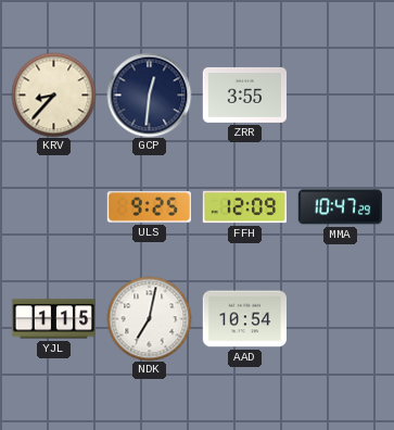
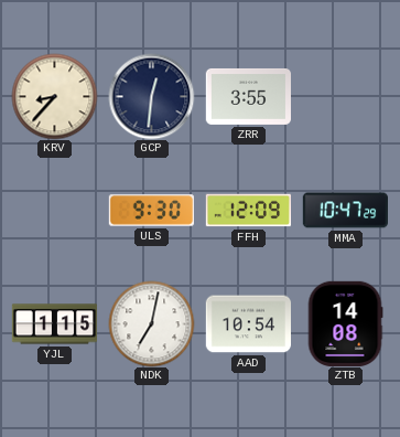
ULS: 9:25 -> 9:30 (151, 211)
ZTB: none -> 14:08 (345, 323)
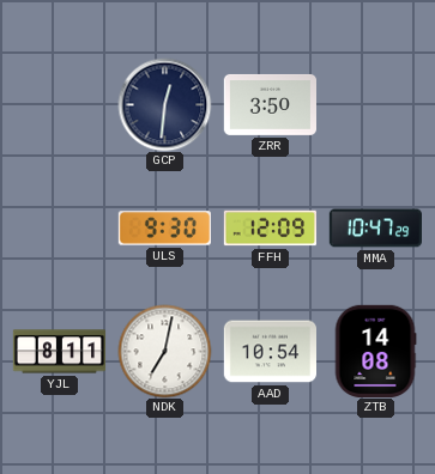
KRV: 8:37 -> none (54, 96)
ZRR: 3:55 -> 3:50 (270, 104)
YJL: 1:15 -> 8:11 (59, 352)
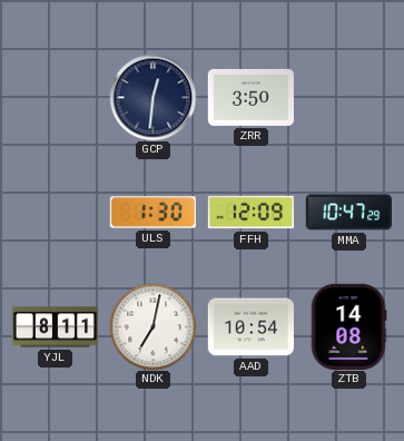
ULS: 9:30 -> 1:30 (152, 213)
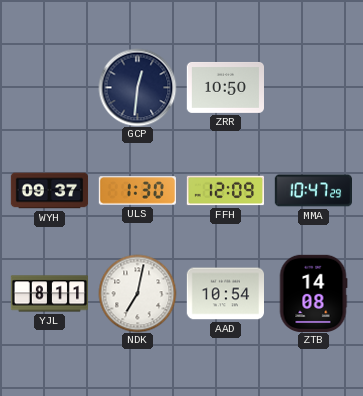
ZRR: 3:50 -> 10:50 (225, 87)
WYH: none -> 09:37 (49, 191)
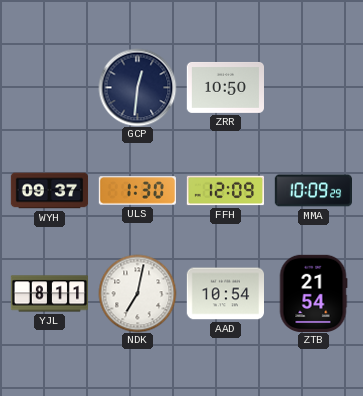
MMA: 10:47 -> 10:09 (313, 191)
ZTB: 14:08 -> 21:54 (313, 293)
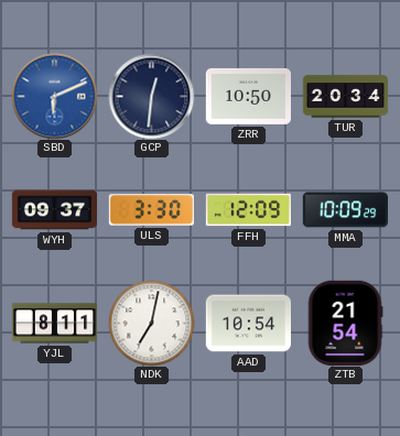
SBD: none -> 6:11 (54, 96)
TUR: none -> 20:34 (345, 97)
ULS: 1:30 -> 3:30 (151, 210)
